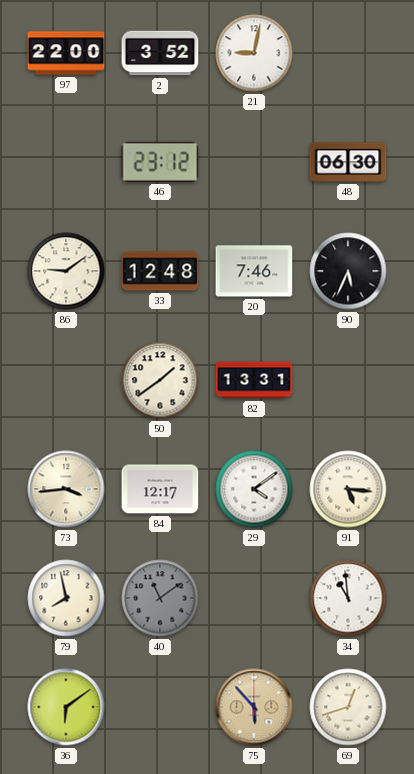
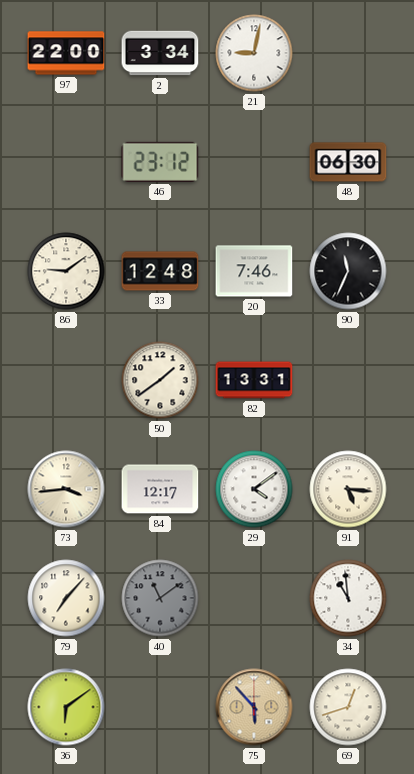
2: 3:52 -> 3:34 (160, 53)
90: 5:34 -> 11:34 (348, 271)
79: 7:58 -> 7:07 (66, 598)
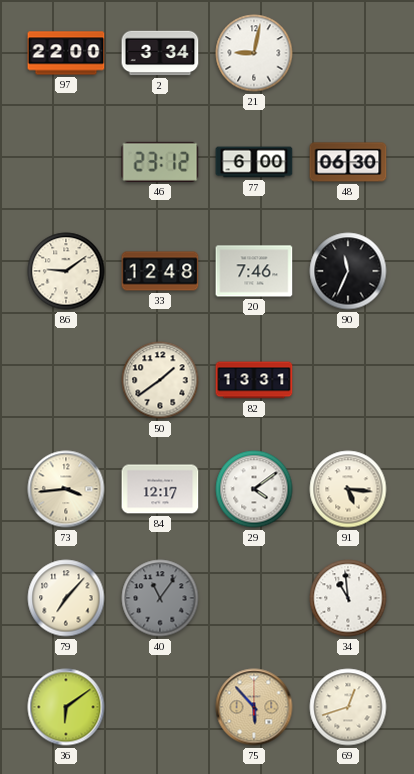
77: none -> 6:00 (254, 162)
40: 11:09 -> 11:06 (160, 598)
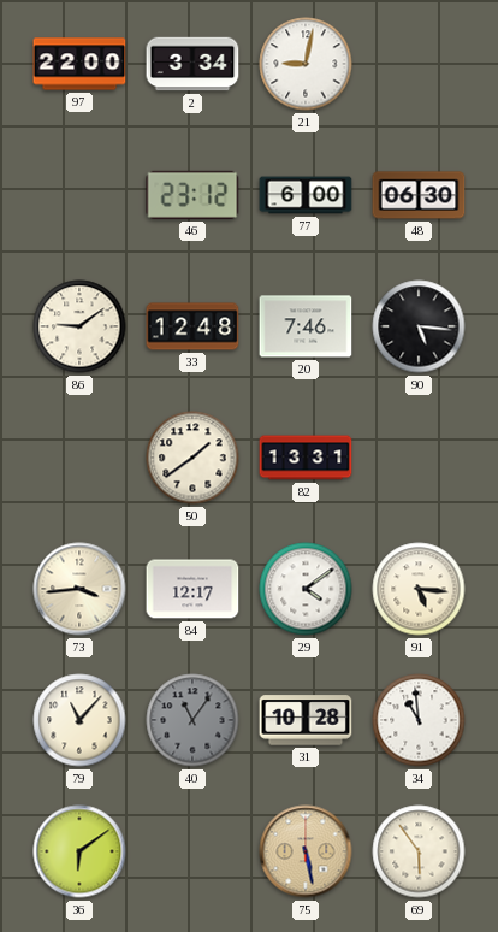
90: 11:34 -> 5:16 (419, 326)
79: 7:07 -> 11:07 (79, 720)
31: none -> 10:28 (306, 720)
75: 5:53 -> 5:28 (306, 851)
69: 12:42 -> 5:54 (419, 851)
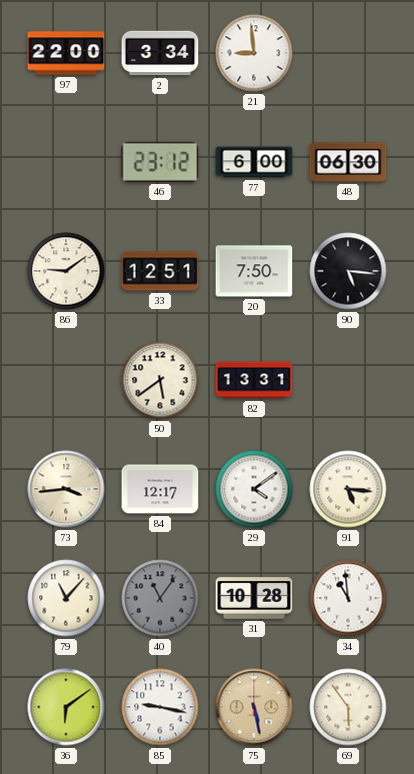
21: 9:02 -> 8:59 (254, 53)
33: 12:48 -> 12:51 (160, 271)
20: 7:46 -> 7:50 (254, 271)
50: 1:39 -> 5:39 (160, 380)
85: none -> 9:17 (160, 707)
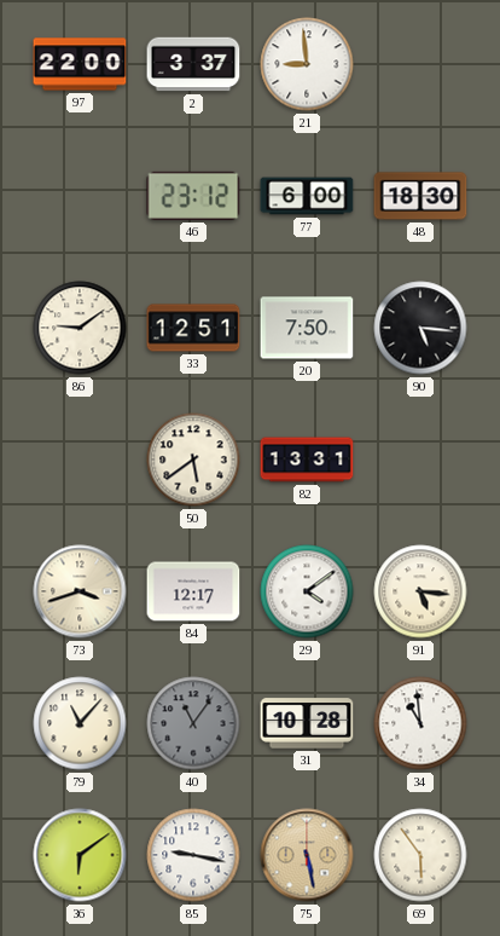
2: 3:34 -> 3:37 (193, 64)
48: 06:30 -> 18:30 (420, 196)
73: 3:44 -> 3:42 (80, 591)
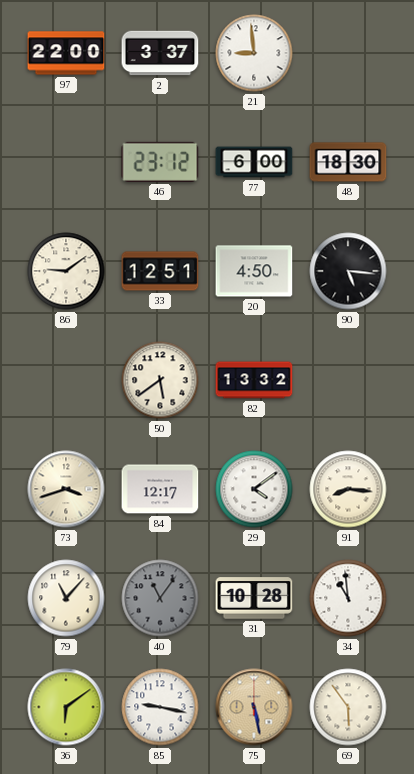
20: 7:50 -> 4:50 (254, 271)
82: 13:31 -> 13:32 (254, 380)
91: 5:16 -> 8:16 (348, 489)
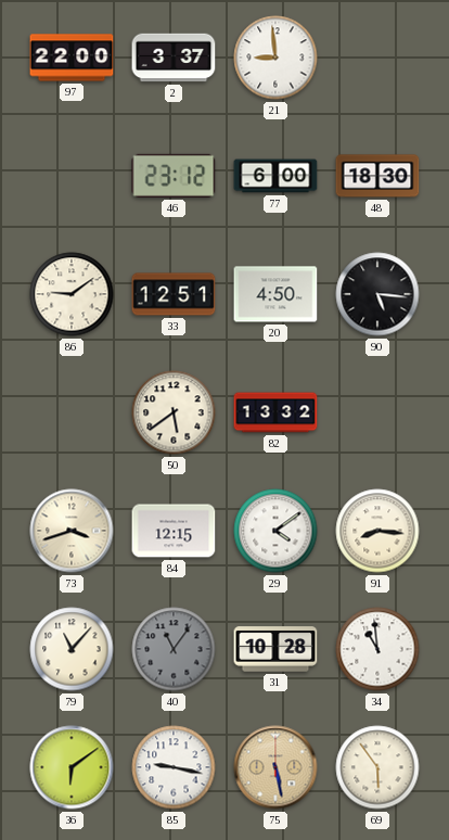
84: 12:17 -> 12:15 (174, 531)
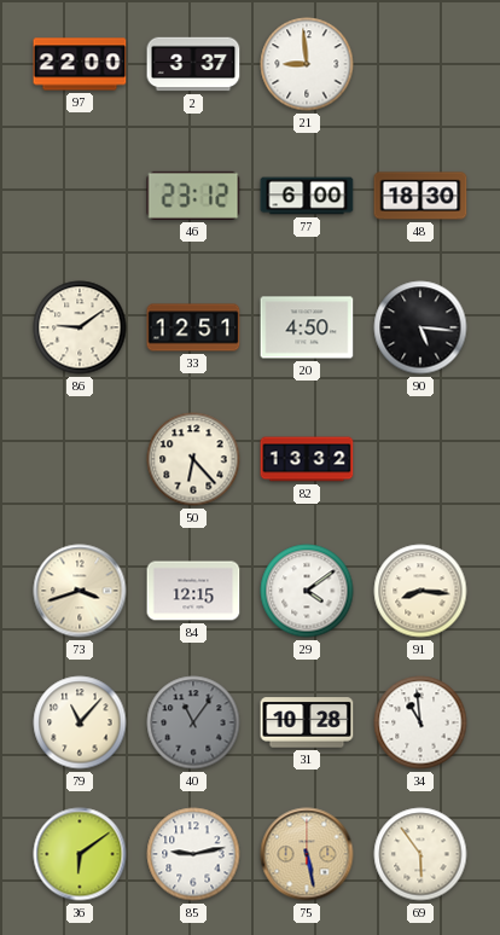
50: 5:39 -> 6:23 (193, 459)
85: 9:17 -> 9:13 (193, 854)
